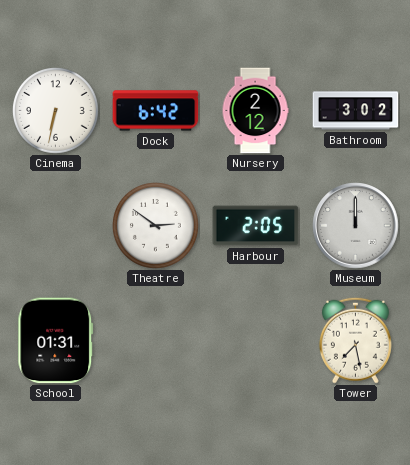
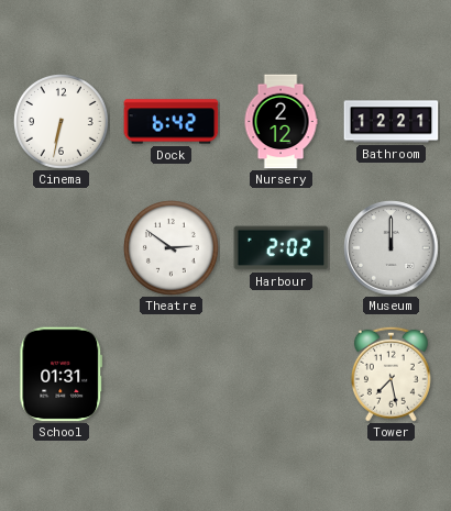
Bathroom: 3:02 -> 12:21 (392, 122)
Harbour: 2:05 -> 2:02 (282, 248)
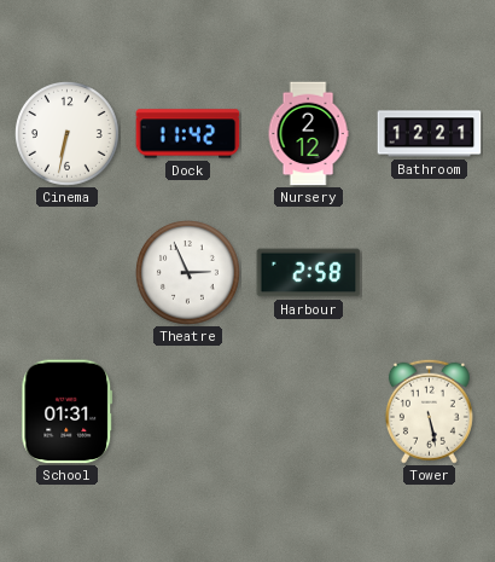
Dock: 6:42 -> 11:42 (188, 134)
Theatre: 2:51 -> 2:56 (188, 273)
Harbour: 2:02 -> 2:58 (309, 273)
Museum: 12:00 -> none (392, 248)
Tower: 7:28 -> 5:28 (429, 411)
